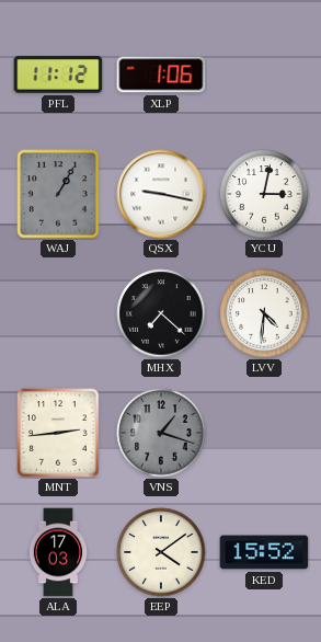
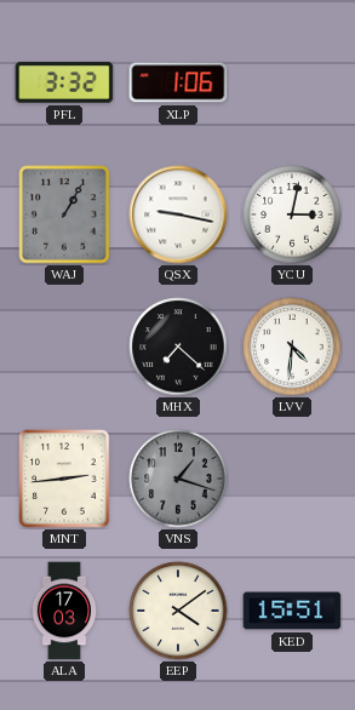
PFL: 11:12 -> 3:32 (64, 82)
KED: 15:52 -> 15:51 (292, 611)
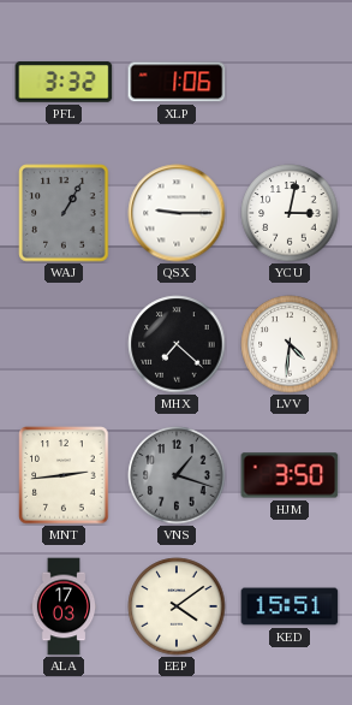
QSX: 9:17 -> 9:15 (177, 213)
HJM: none -> 3:50 (290, 475)
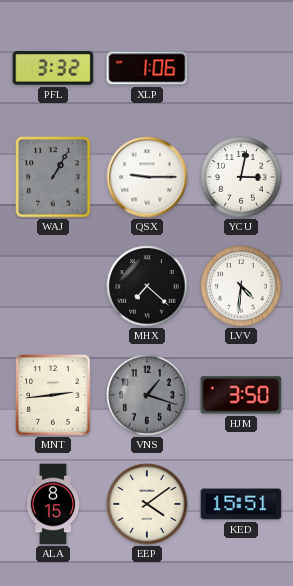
ALA: 17:03 -> 8:15 (53, 504)
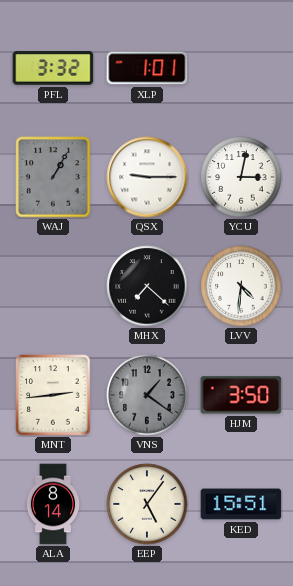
XLP: 1:06 -> 1:01 (147, 68)
VNS: 1:18 -> 1:21 (147, 395)
ALA: 8:15 -> 8:14 (53, 504)
EEP: 4:09 -> 5:06 (147, 504)
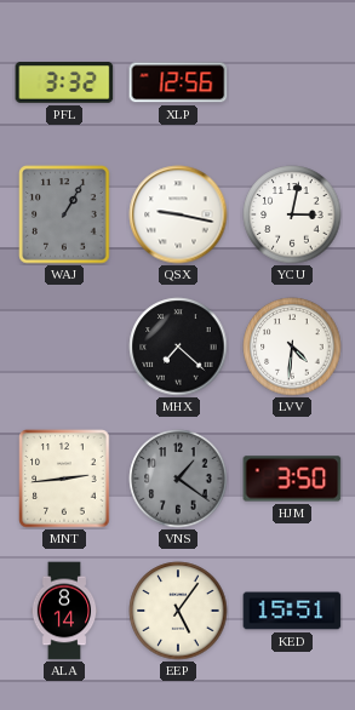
XLP: 1:01 -> 12:56 (178, 82)
QSX: 9:15 -> 9:17 (178, 214)
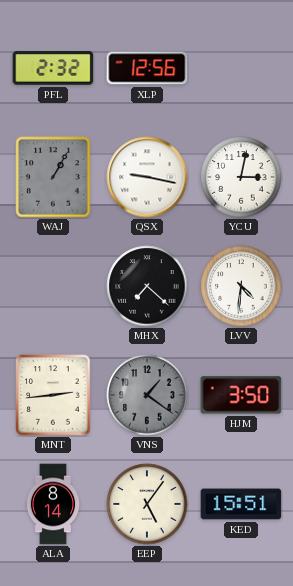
PFL: 3:32 -> 2:32 (53, 68)
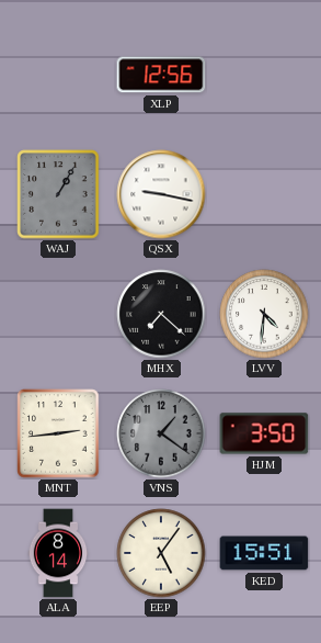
PFL: 2:32 -> none (53, 68)
YCU: 3:02 -> none (241, 177)
